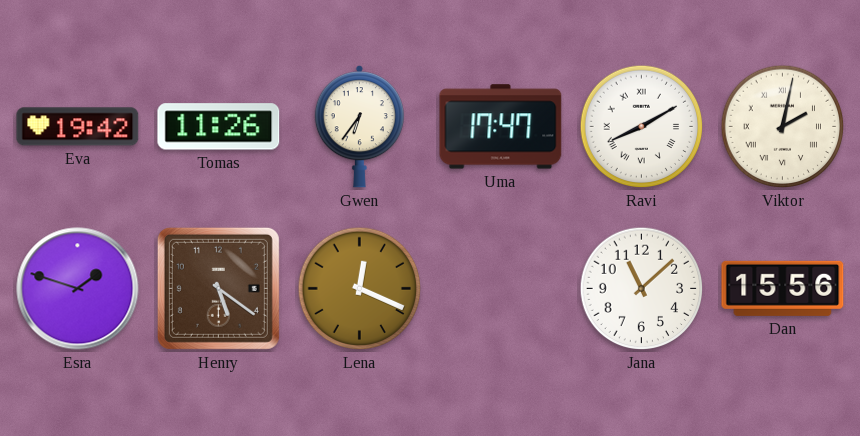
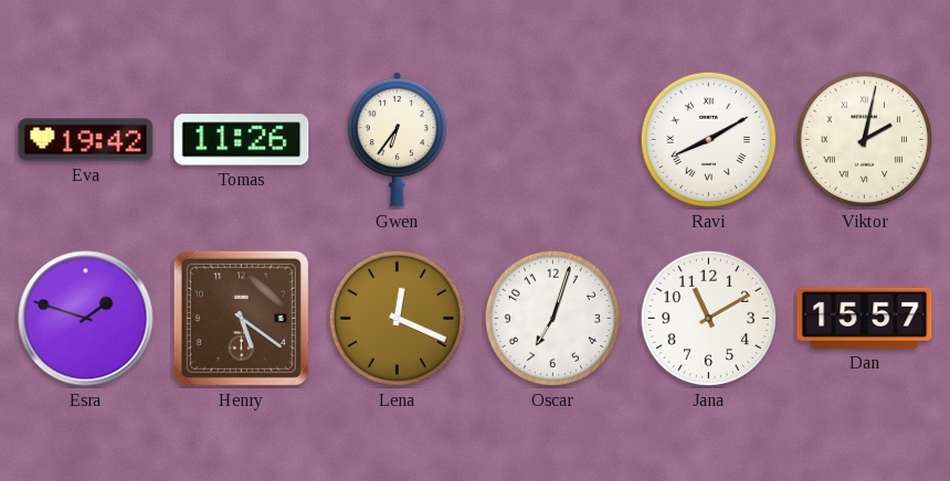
Uma: 17:47 -> none (501, 127)
Oscar: none -> 7:03 (553, 319)
Jana: 11:08 -> 11:10 (709, 319)
Dan: 15:56 -> 15:57 (865, 318)
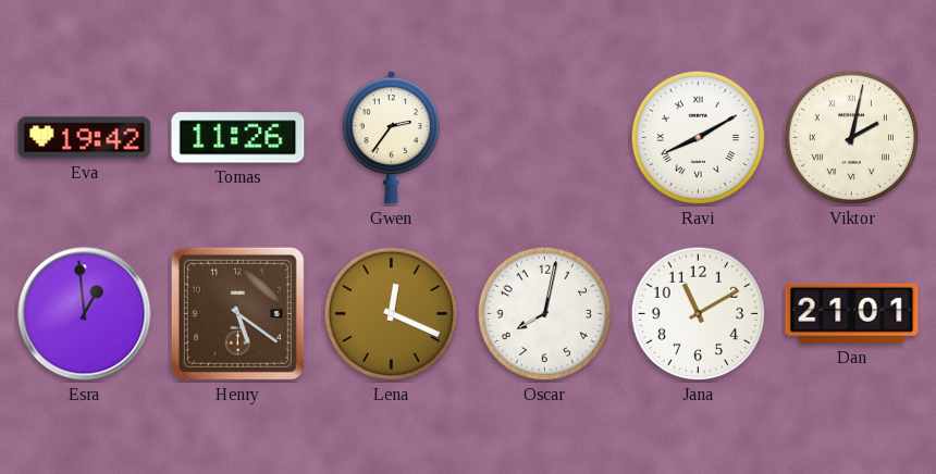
Gwen: 6:36 -> 2:36 (391, 138)
Esra: 1:48 -> 12:59 (85, 314)
Oscar: 7:03 -> 8:02 (545, 314)
Dan: 15:57 -> 21:01 (852, 313)
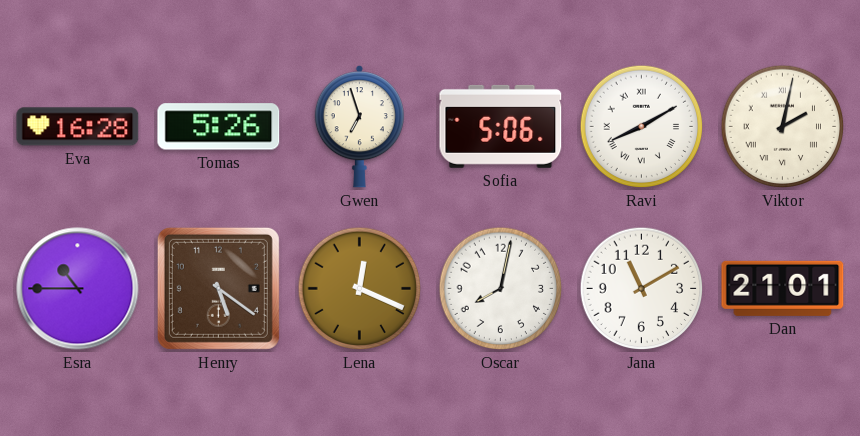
Eva: 19:42 -> 16:28 (78, 127)
Tomas: 11:26 -> 5:26 (219, 127)
Gwen: 2:36 -> 6:57 (359, 127)
Sofia: none -> 5:06 (501, 126)
Esra: 12:59 -> 10:45 (78, 289)
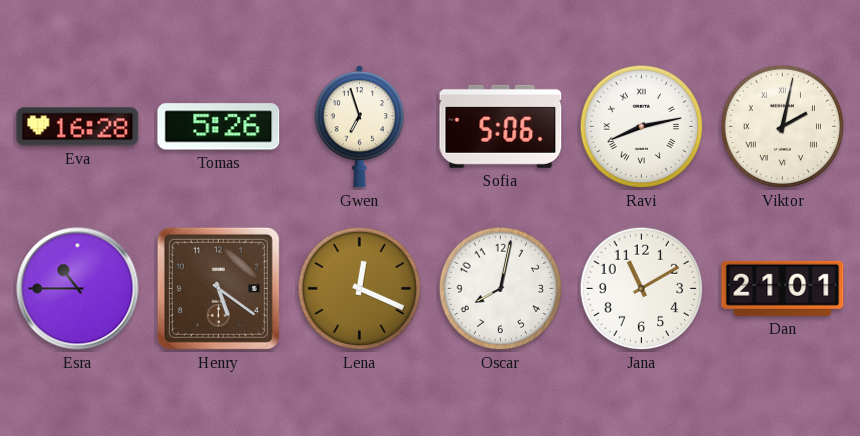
Ravi: 8:10 -> 8:13 (642, 127)
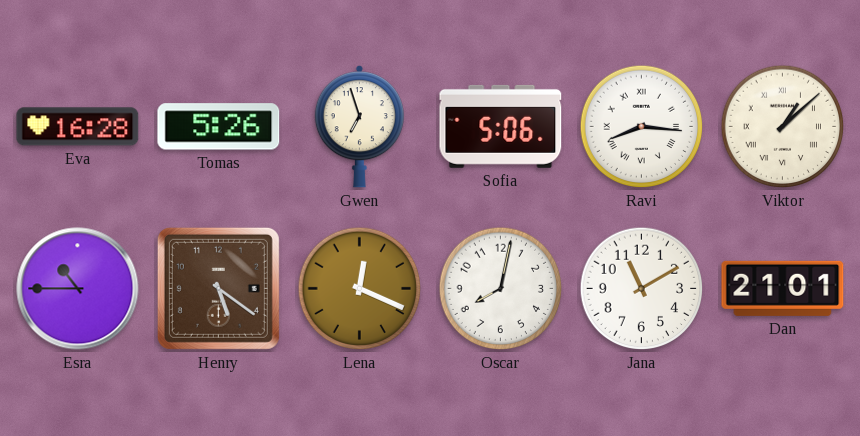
Ravi: 8:13 -> 8:16 (642, 127)
Viktor: 2:02 -> 1:08 (783, 127)
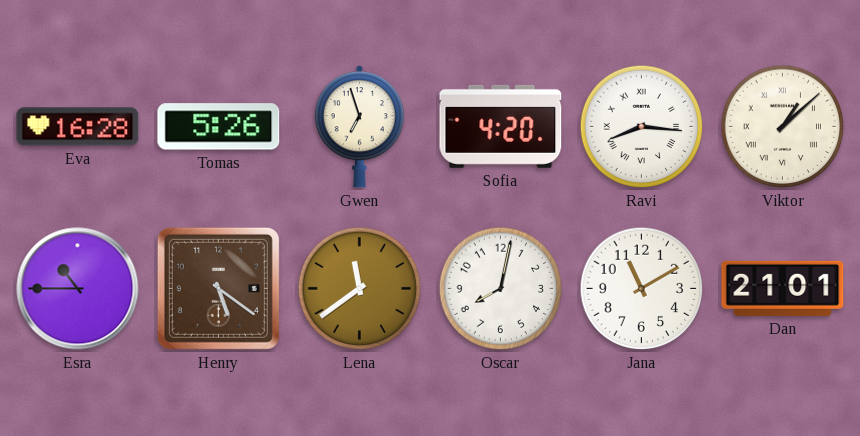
Sofia: 5:06 -> 4:20 (501, 126)
Lena: 12:19 -> 11:39 (360, 289)
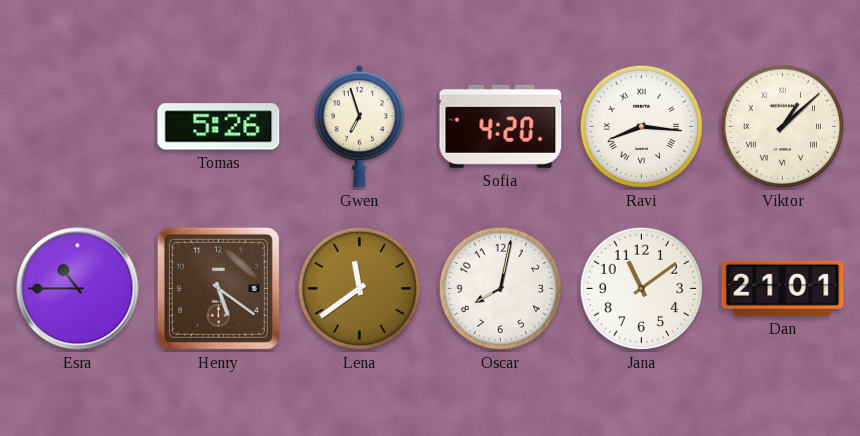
Eva: 16:28 -> none (78, 127)
Jana: 11:10 -> 11:09 (642, 289)
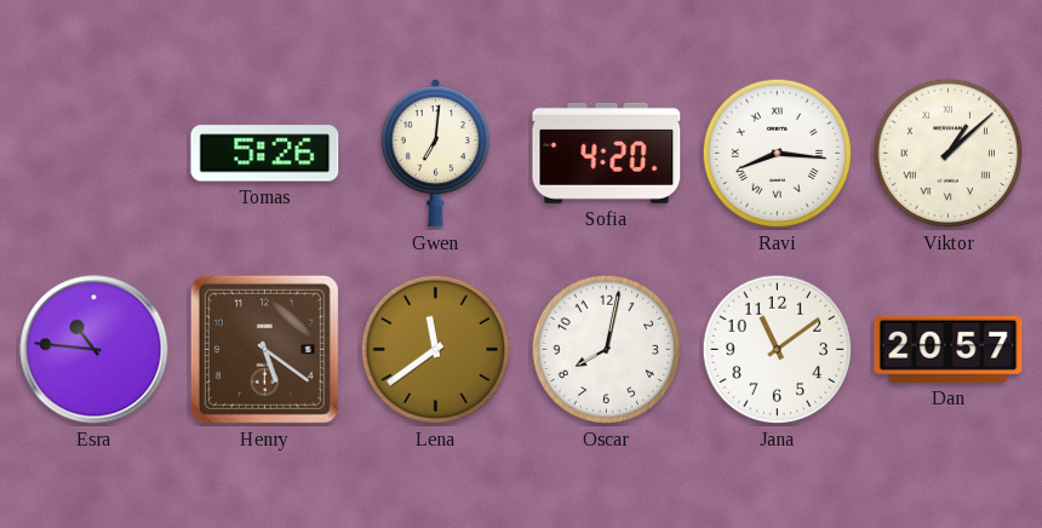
Gwen: 6:57 -> 7:01 (435, 154)
Esra: 10:45 -> 10:46 (95, 350)
Dan: 21:01 -> 20:57 (949, 349)
